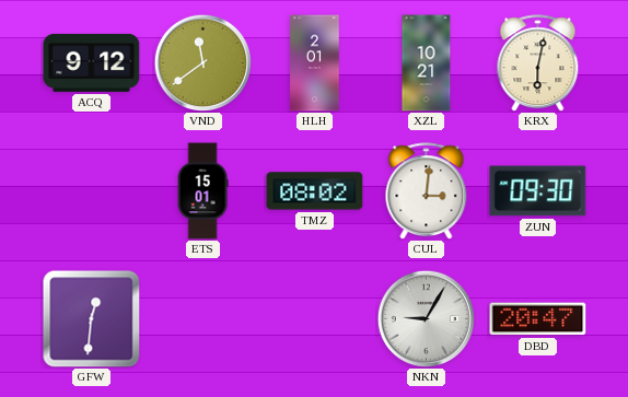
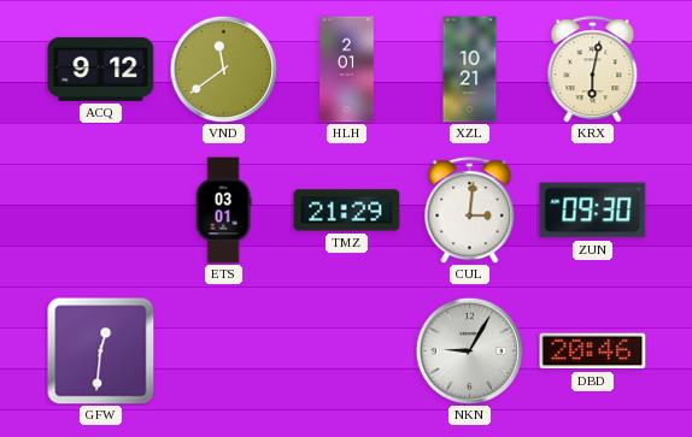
ETS: 15:01 -> 03:01 (223, 211)
TMZ: 08:02 -> 21:29 (347, 211)
DBD: 20:47 -> 20:46 (593, 352)
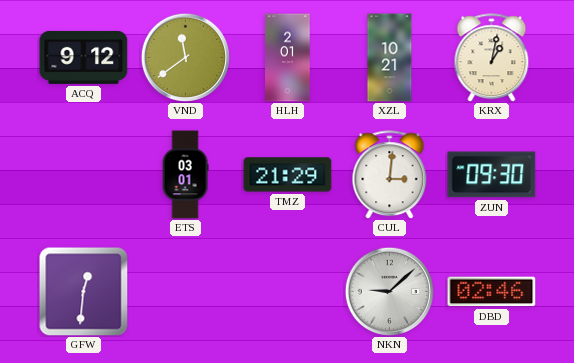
KRX: 6:02 -> 1:02 (492, 58)
NKN: 9:05 -> 9:08 (389, 291)
DBD: 20:46 -> 02:46 (492, 292)
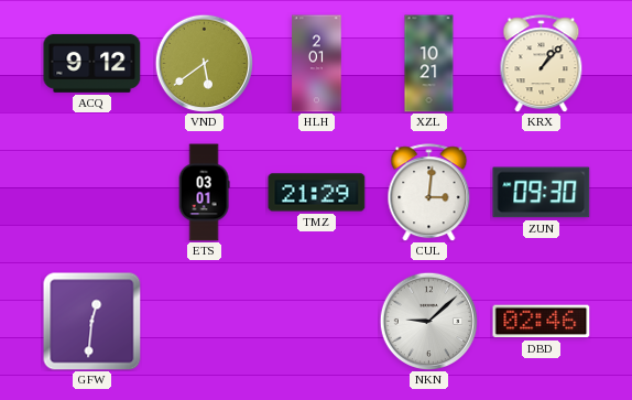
VND: 11:39 -> 5:39 (204, 63)
KRX: 1:02 -> 1:07 (542, 64)
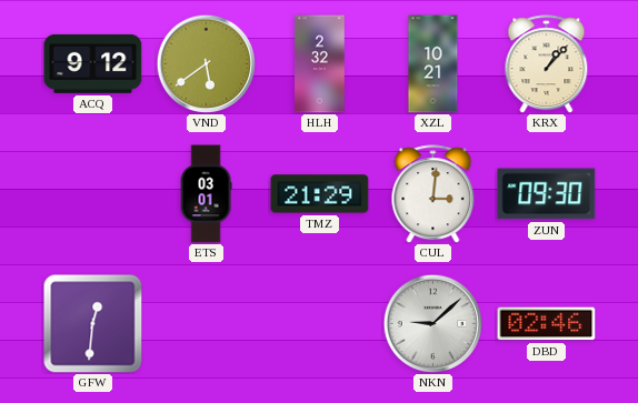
HLH: 2:01 -> 2:32 (320, 64)
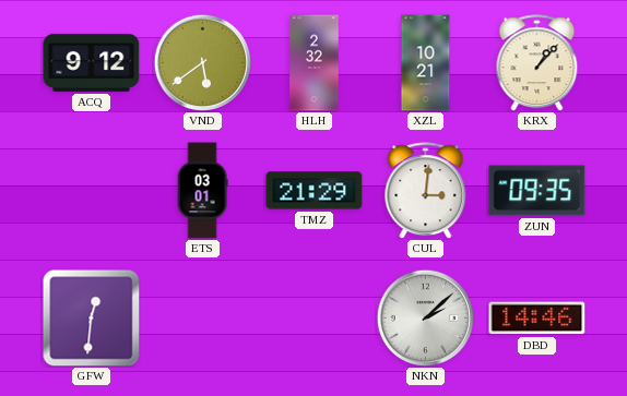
ZUN: 09:30 -> 09:35 (537, 191)
NKN: 9:08 -> 2:08 (425, 317)
DBD: 02:46 -> 14:46 (537, 319)
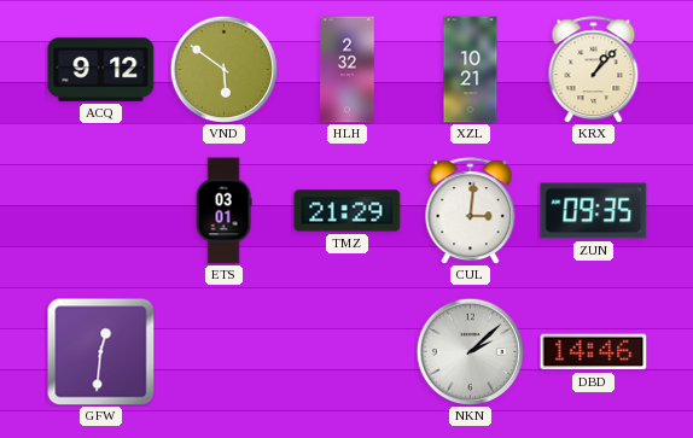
VND: 5:39 -> 5:51 (223, 69)
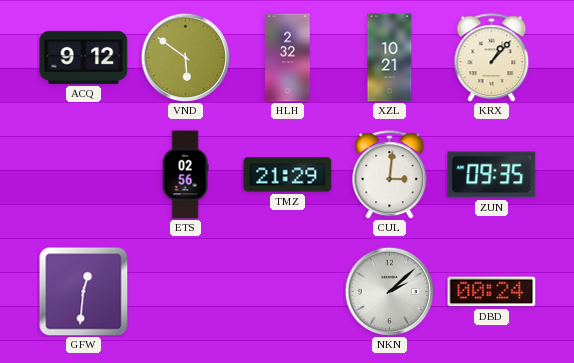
ETS: 03:01 -> 02:56 (185, 175)
DBD: 14:46 -> 00:24 (492, 292)
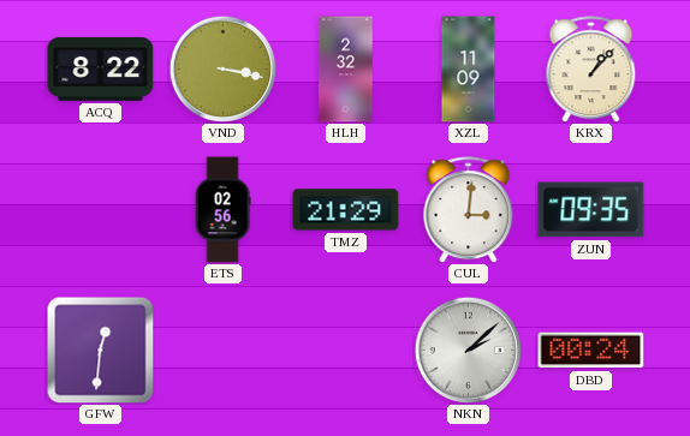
ACQ: 9:12 -> 8:22 (101, 68)
VND: 5:51 -> 3:17 (222, 68)
XZL: 10:21 -> 11:09 (469, 70)
